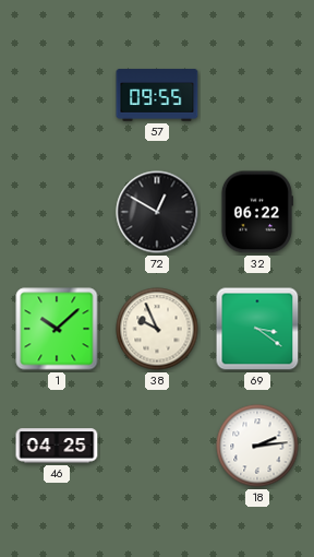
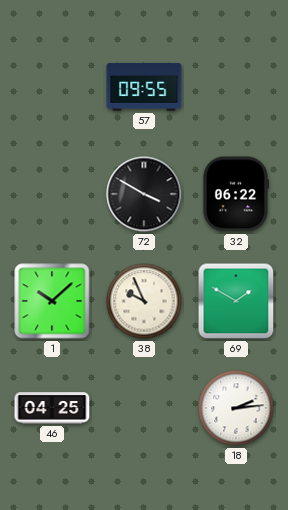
72: 12:50 -> 3:50 (144, 194)
69: 3:21 -> 1:50 (236, 301)
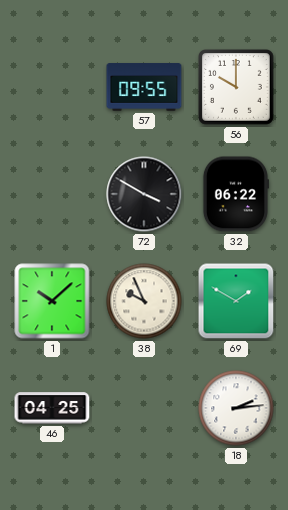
56: none -> 10:00 (237, 88)
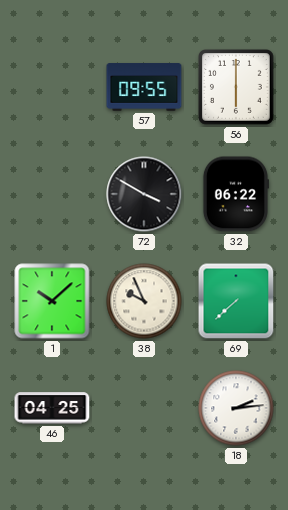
56: 10:00 -> 6:00 (237, 88)
69: 1:50 -> 7:38 (236, 301)
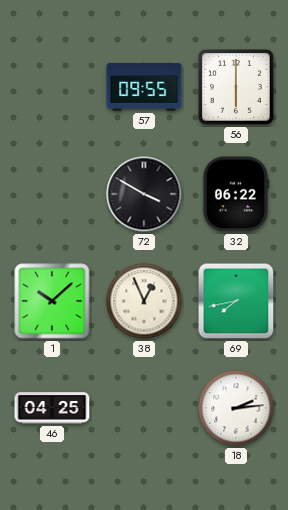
38: 9:56 -> 12:56 (144, 301)
69: 7:38 -> 7:43 (236, 301)
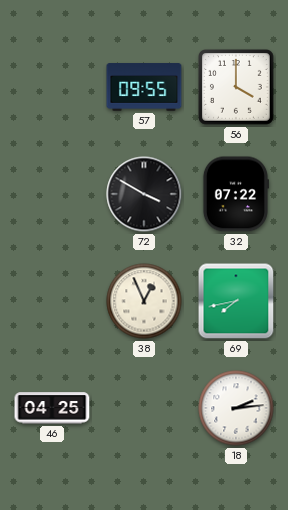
56: 6:00 -> 4:00 (237, 88)
32: 06:22 -> 07:22 (235, 194)
1: 10:08 -> none (52, 301)
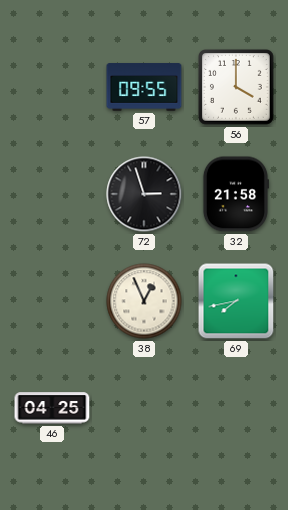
72: 3:50 -> 2:57 (144, 194)
32: 07:22 -> 21:58 (235, 194)
18: 2:14 -> none (236, 408)
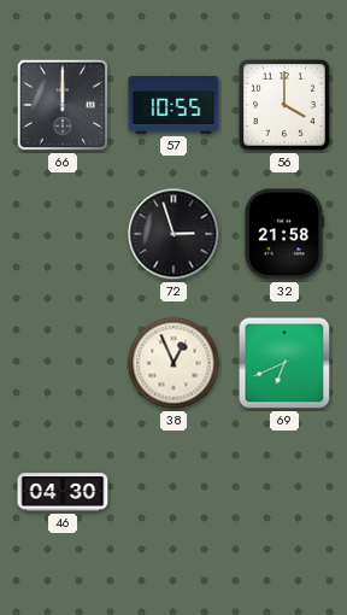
66: none -> 12:00 (63, 105)
57: 09:55 -> 10:55 (173, 105)
69: 7:43 -> 6:41 (284, 363)
46: 04:25 -> 04:30 (63, 492)
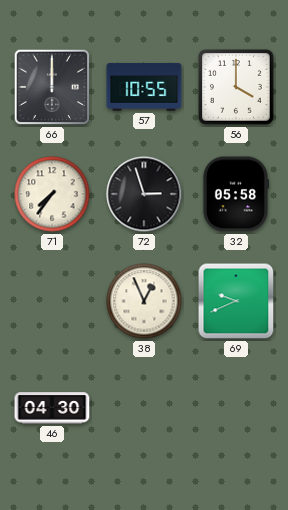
71: none -> 7:36 (52, 194)
32: 21:58 -> 05:58 (235, 194)
69: 6:41 -> 9:41 (236, 301)
